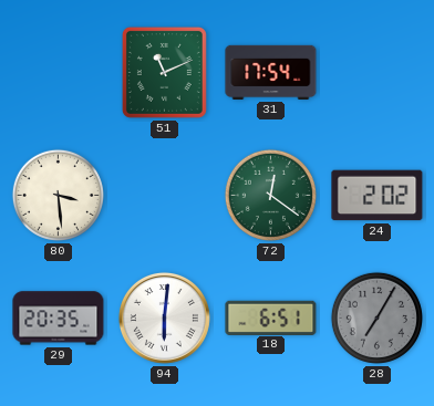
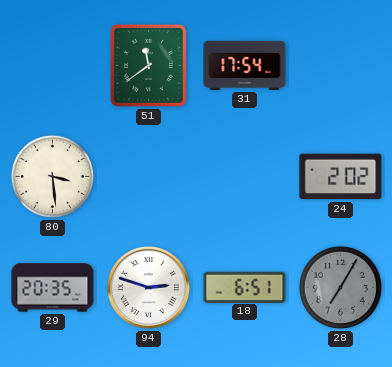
51: 11:11 -> 11:39 (148, 65)
72: 12:21 -> none (270, 195)
94: 6:01 -> 2:48 (148, 287)
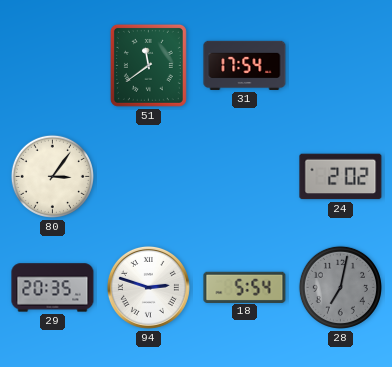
80: 3:29 -> 3:06 (52, 176)
18: 6:51 -> 5:54 (245, 287)
28: 7:05 -> 7:02 (340, 287)
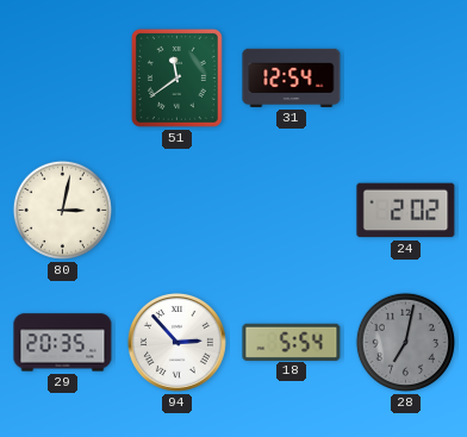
31: 17:54 -> 12:54 (292, 77)
80: 3:06 -> 3:02 (62, 210)
94: 2:48 -> 2:53 (176, 342)
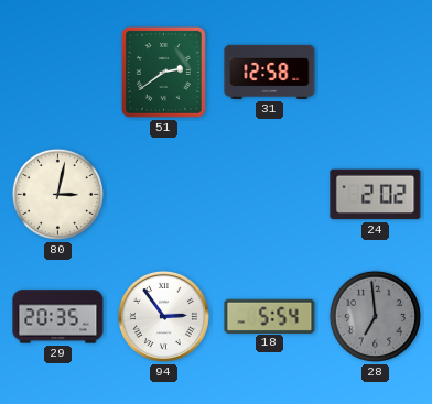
51: 11:39 -> 2:39 (163, 72)
31: 12:54 -> 12:58 (270, 72)
94: 2:53 -> 2:54 (163, 316)
28: 7:02 -> 6:59 (375, 316)
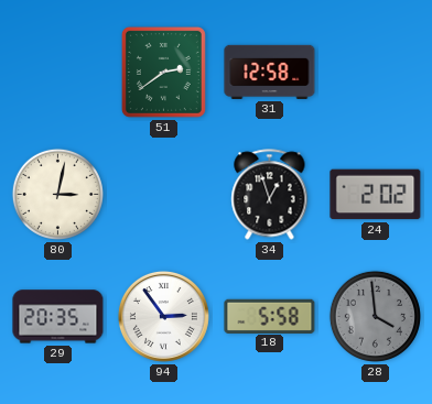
34: none -> 12:57 (270, 195)
18: 5:54 -> 5:58 (270, 316)
28: 6:59 -> 3:59 (375, 316)
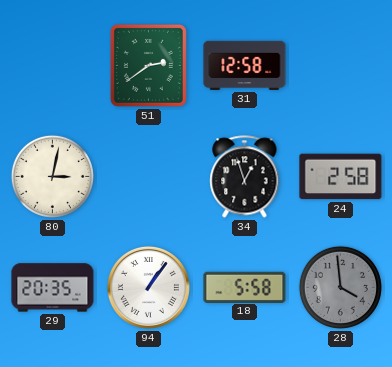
24: 2:02 -> 2:58 (341, 177)
94: 2:54 -> 1:06 (148, 287)
